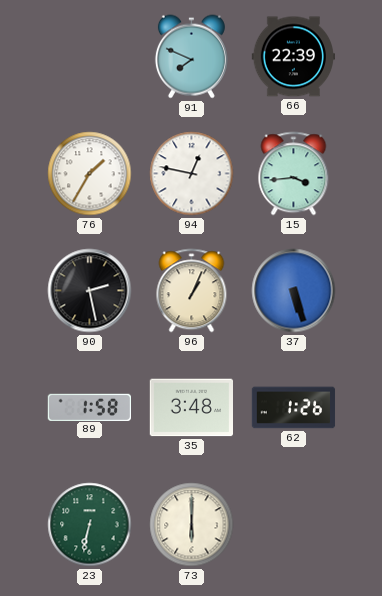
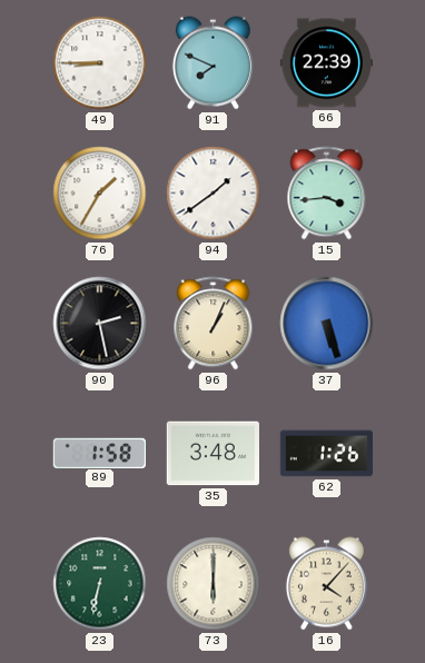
49: none -> 8:45 (100, 63)
94: 12:47 -> 1:39 (214, 194)
16: none -> 4:07 (326, 584)
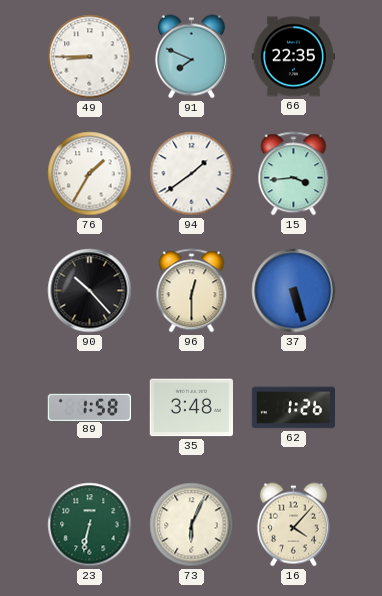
66: 22:39 -> 22:35 (293, 57)
90: 2:28 -> 10:23 (90, 291)
96: 1:04 -> 12:30 (192, 291)
73: 6:00 -> 6:04 (192, 525)
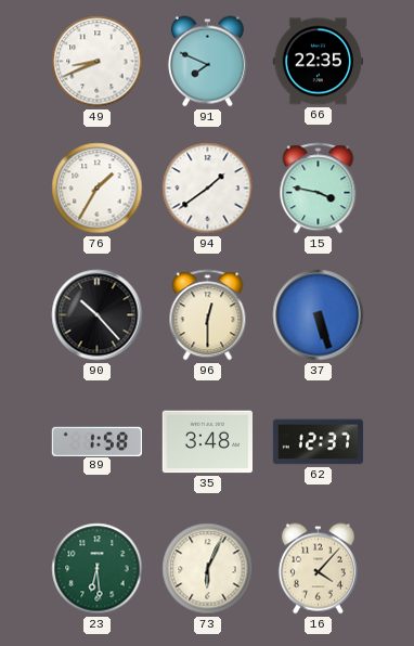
49: 8:45 -> 8:41 (98, 62)
15: 3:44 -> 3:47 (319, 189)
62: 1:26 -> 12:37 (319, 442)
23: 6:32 -> 6:29 (98, 569)
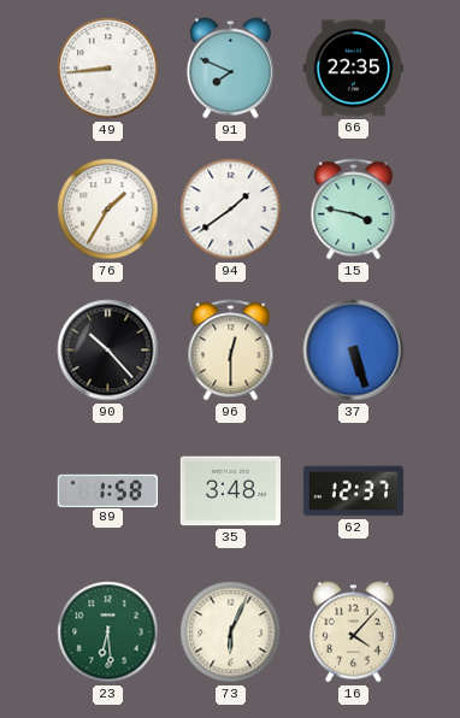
49: 8:41 -> 8:44 (108, 69)
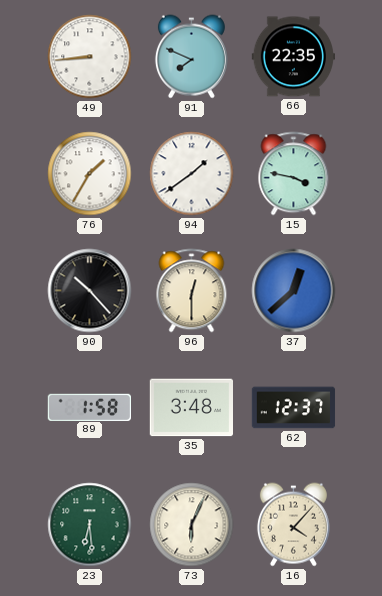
37: 5:27 -> 12:38 (294, 291)
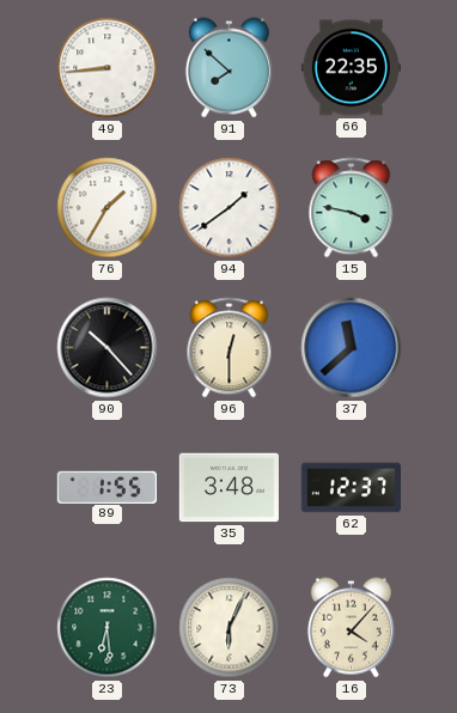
91: 7:49 -> 7:52 (228, 68)
37: 12:38 -> 11:38 (352, 348)
89: 1:58 -> 1:55 (106, 487)
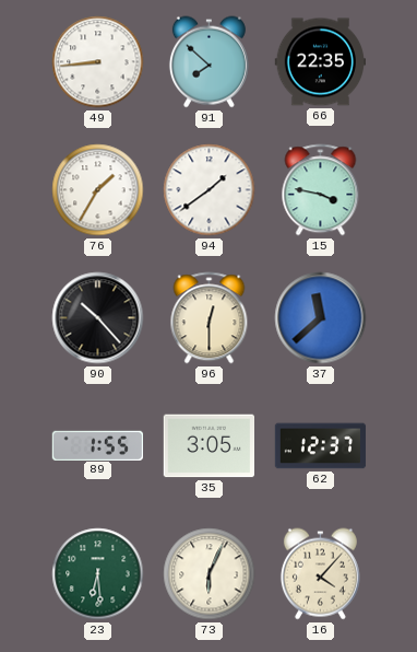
35: 3:48 -> 3:05 (208, 446)
